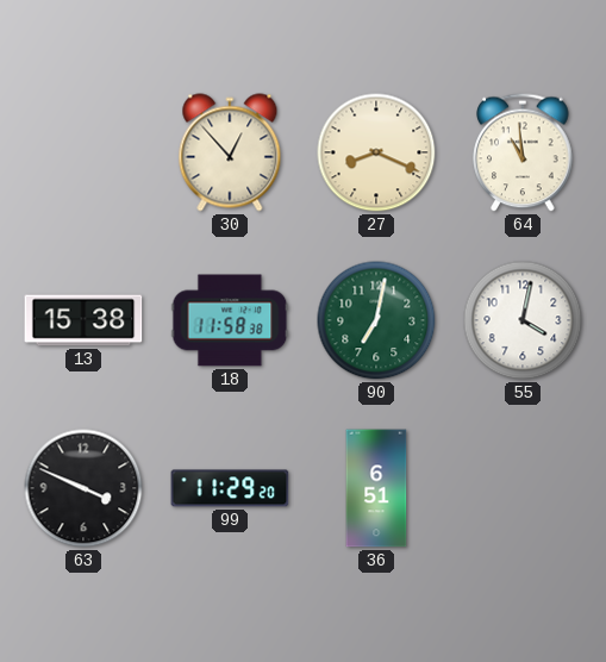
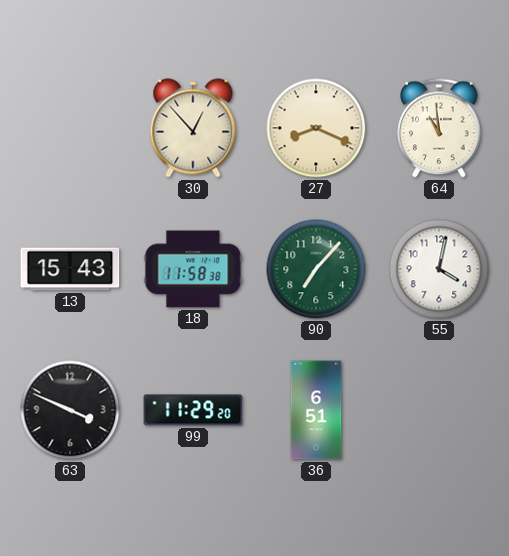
13: 15:38 -> 15:43 (70, 269)
90: 7:02 -> 7:07 (316, 269)
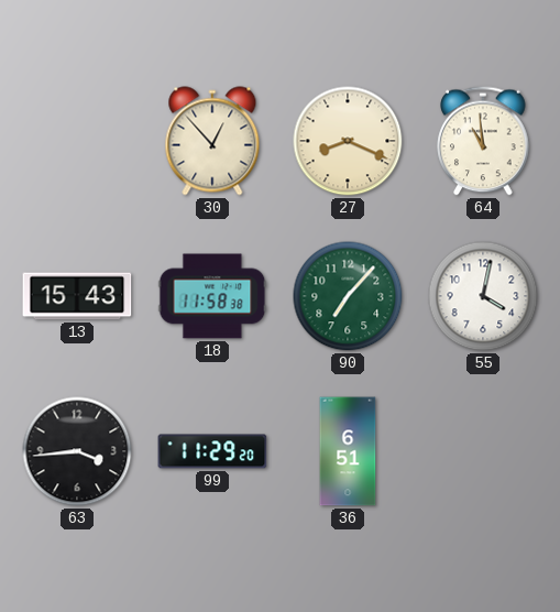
63: 3:49 -> 3:44 (77, 451)
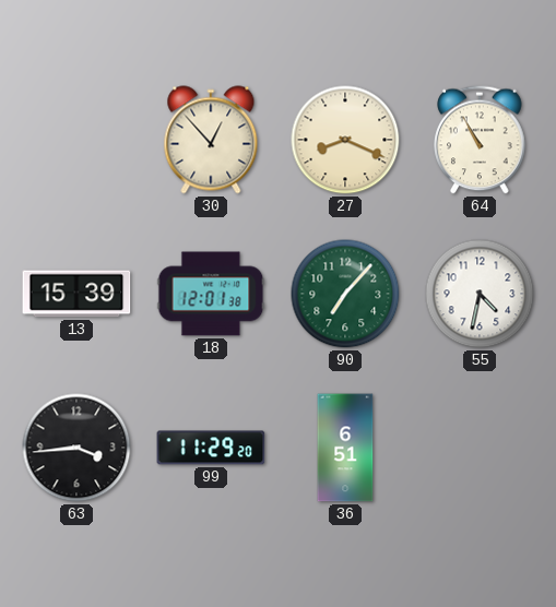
64: 10:59 -> 10:55 (480, 140)
13: 15:43 -> 15:39 (76, 294)
18: 11:58 -> 12:01 (211, 294)
55: 4:02 -> 4:32 (480, 294)
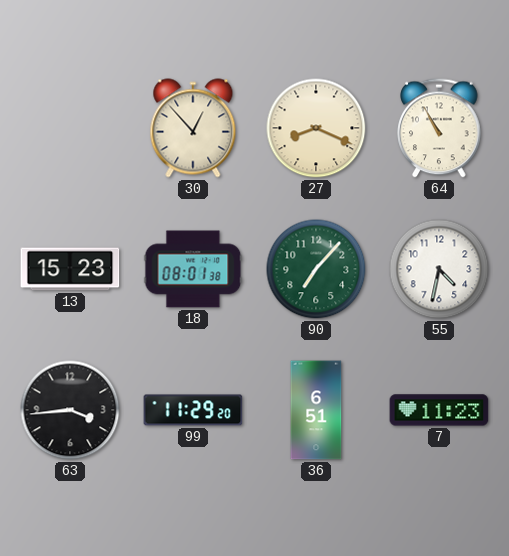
13: 15:39 -> 15:23 (70, 269)
18: 12:01 -> 08:01 (193, 269)
7: none -> 11:23 (439, 410)
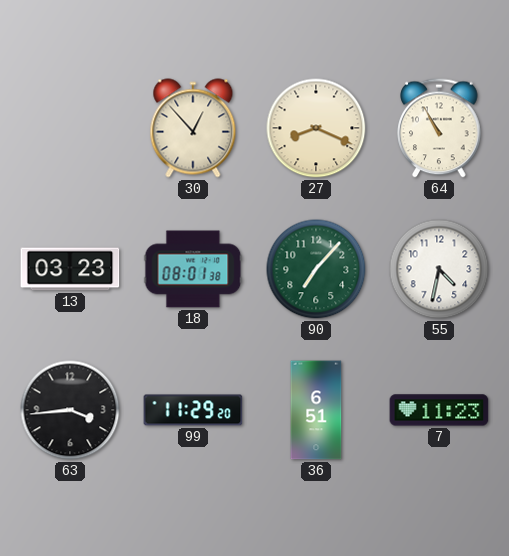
13: 15:23 -> 03:23 (70, 269)
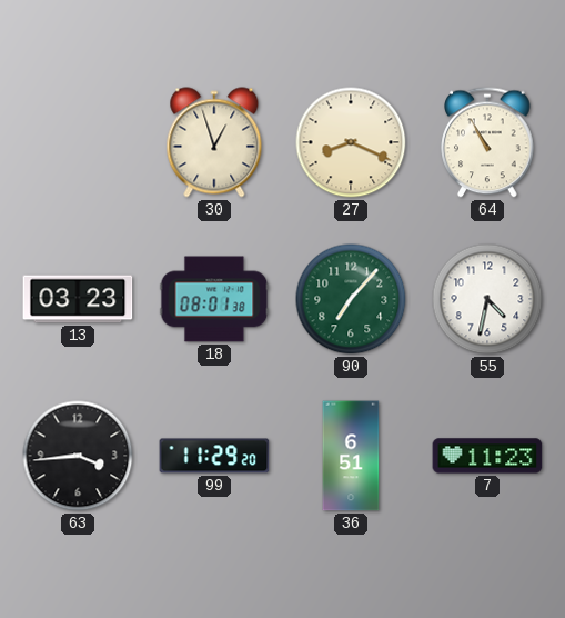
30: 12:53 -> 12:57 (214, 142)
